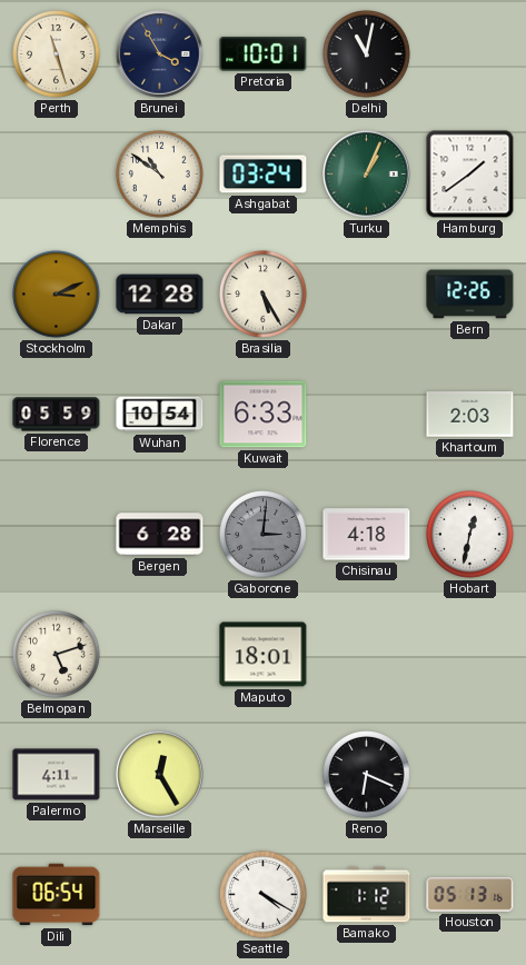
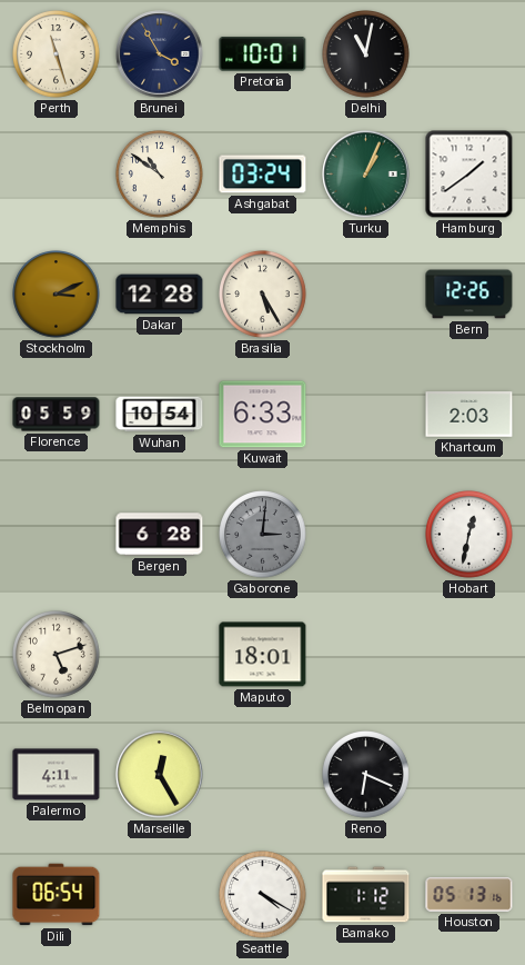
Chisinau: 4:18 -> none (367, 535)
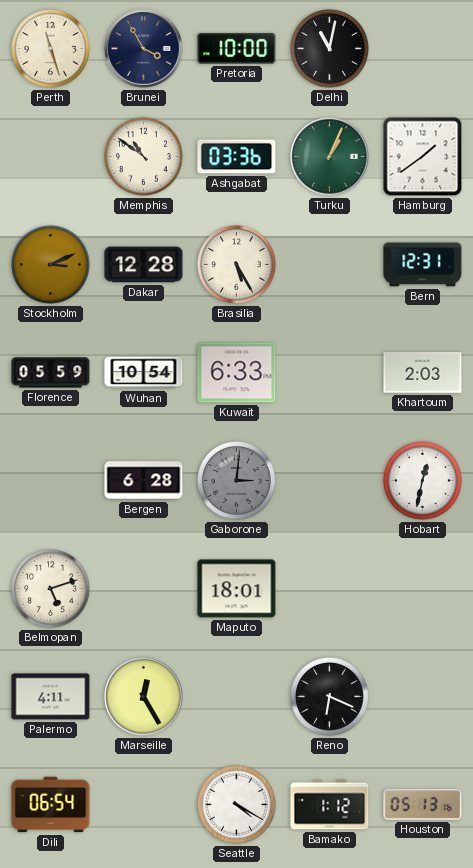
Pretoria: 10:01 -> 10:00 (237, 48)
Ashgabat: 03:24 -> 03:36 (237, 157)
Bern: 12:26 -> 12:31 (423, 265)
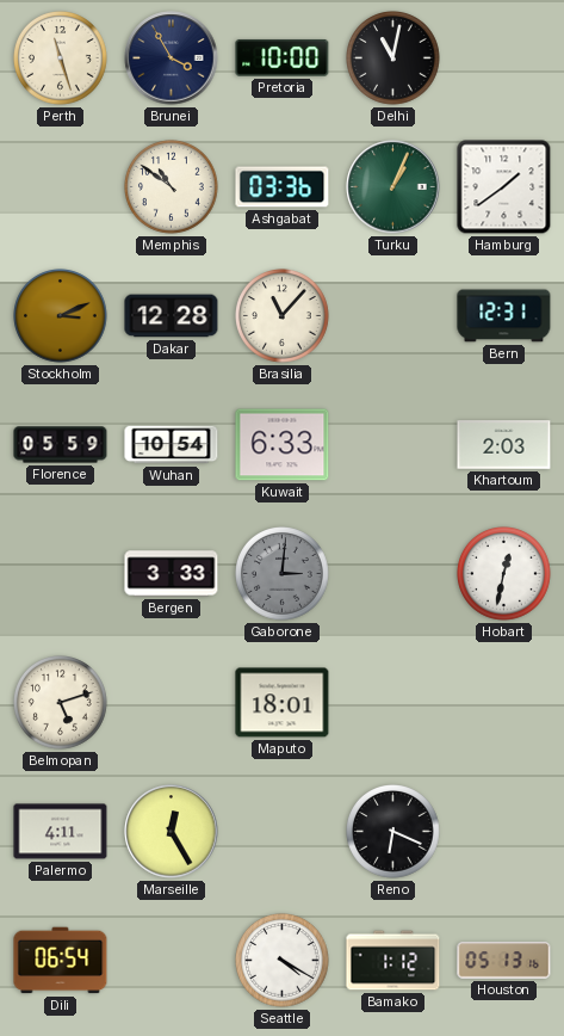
Brasilia: 5:25 -> 11:07 (283, 316)
Bergen: 6:28 -> 3:33 (172, 574)
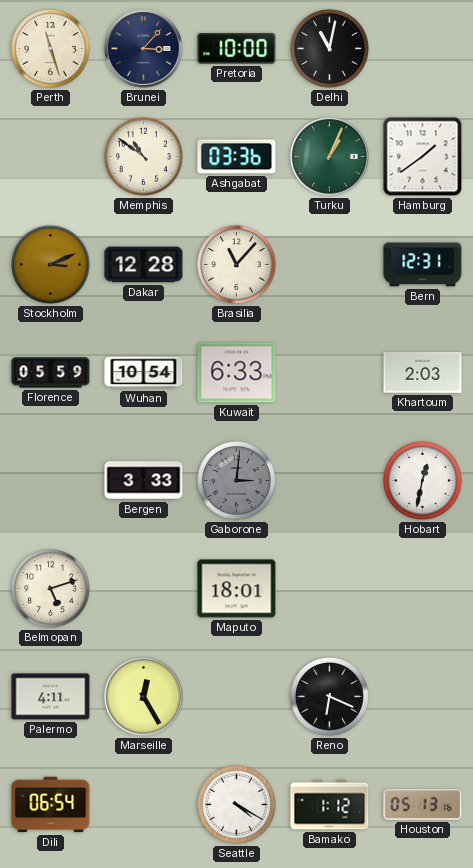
Brunei: 3:55 -> 3:07 (144, 49)
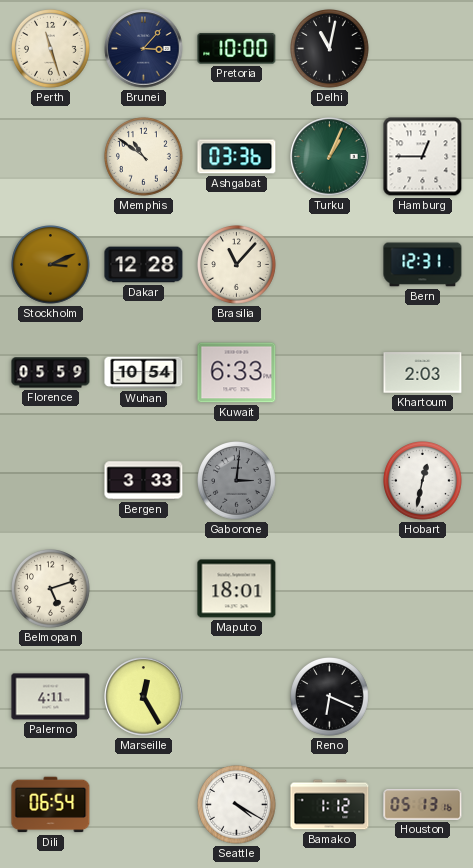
Hamburg: 1:39 -> 12:45 (423, 157)
